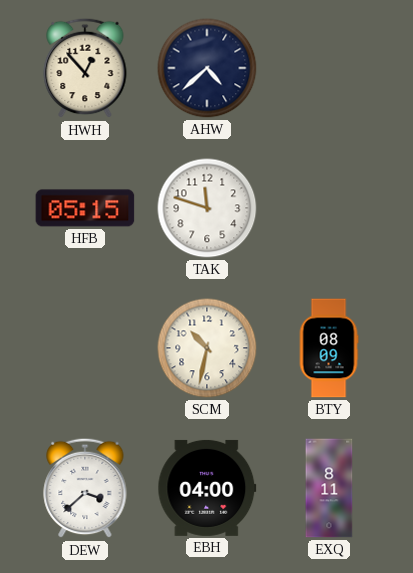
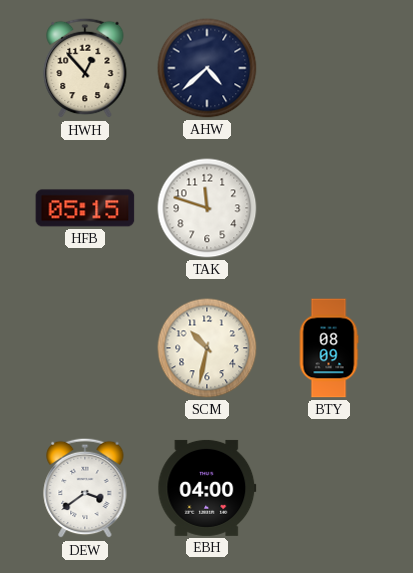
DEW: 3:38 -> 3:39 (85, 488)
EXQ: 8:11 -> none (329, 488)
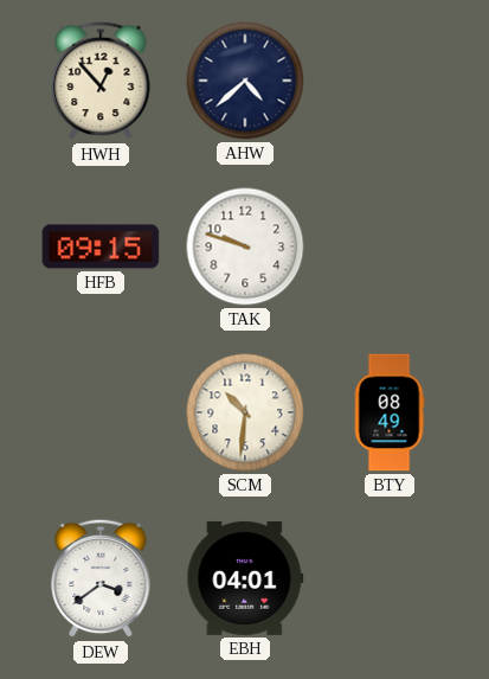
HFB: 05:15 -> 09:15 (101, 246)
TAK: 11:48 -> 9:48 (245, 246)
SCM: 10:32 -> 10:31 (245, 412)
BTY: 08:09 -> 08:49 (390, 412)
EBH: 04:00 -> 04:01 (245, 578)
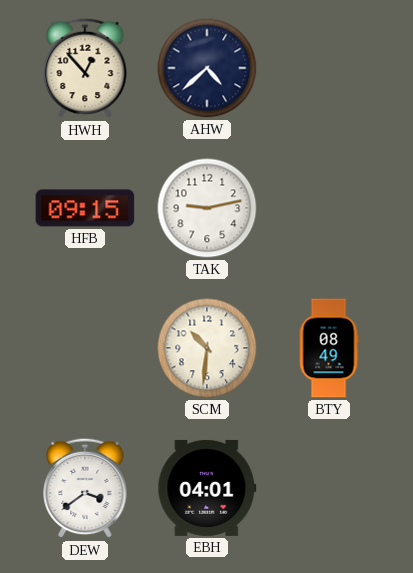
TAK: 9:48 -> 9:13 (207, 208)
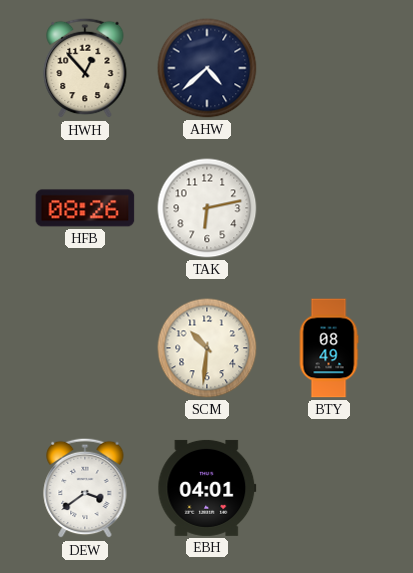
HFB: 09:15 -> 08:26 (85, 208)
TAK: 9:13 -> 6:13 (207, 208)
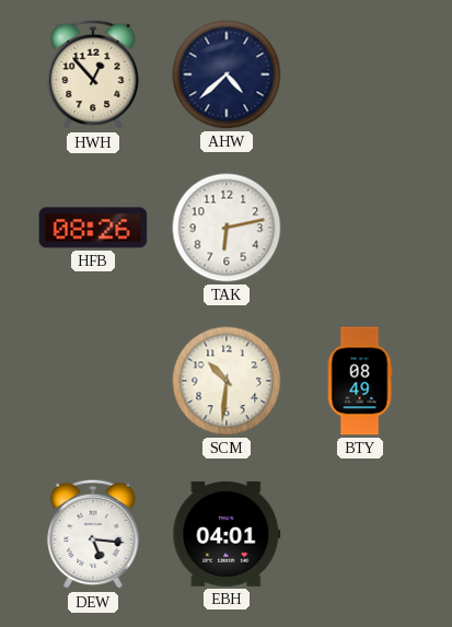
DEW: 3:39 -> 5:16 (93, 534)
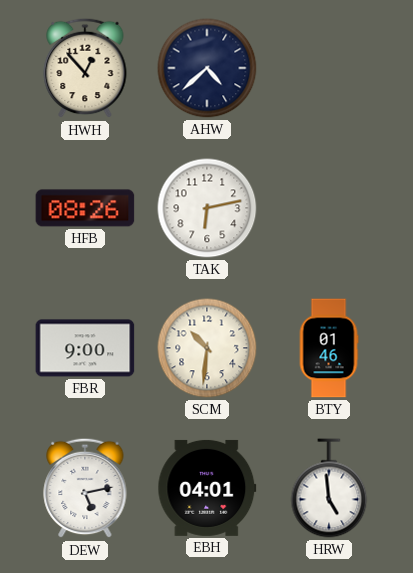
FBR: none -> 9:00 (85, 348)
BTY: 08:49 -> 01:46 (329, 348)
DEW: 5:16 -> 5:13 (85, 488)
HRW: none -> 4:59 (329, 488)
